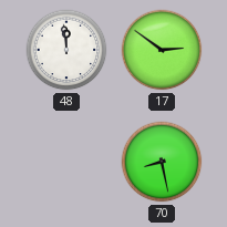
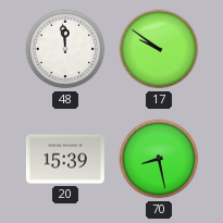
17: 2:51 -> 9:51 (159, 49)
20: none -> 15:39 (65, 159)
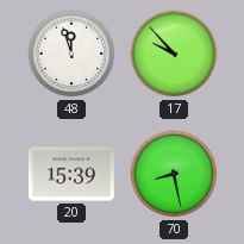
48: 11:59 -> 11:57 (71, 54)
17: 9:51 -> 9:53 (174, 54)
